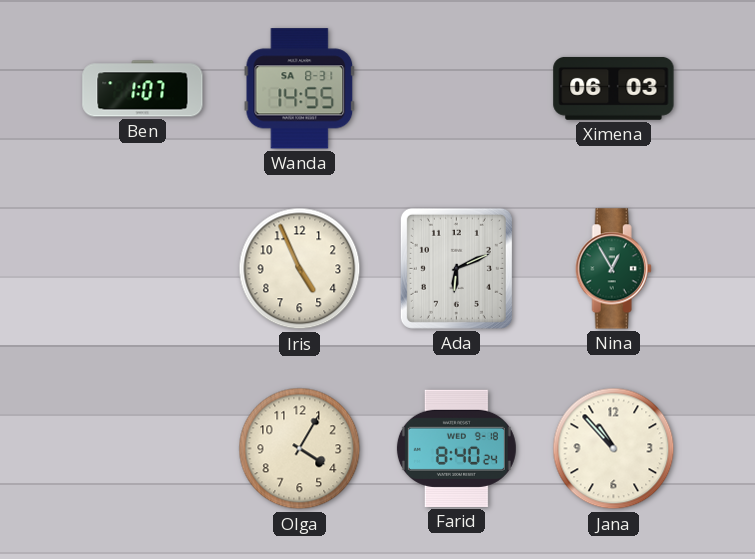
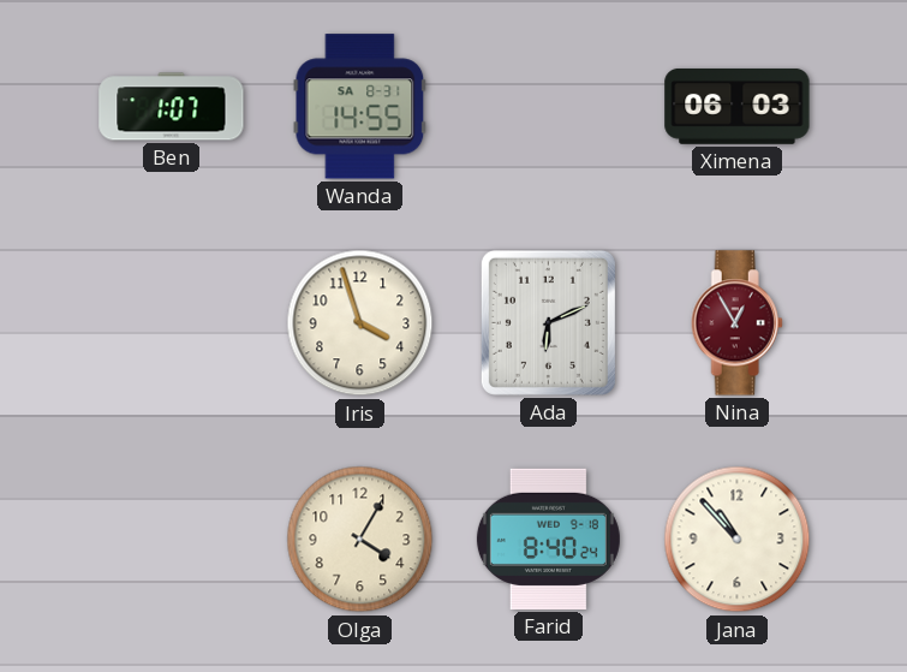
Iris: 4:56 -> 3:57 (360, 323)
Nina dial: green -> burgundy (736, 323)
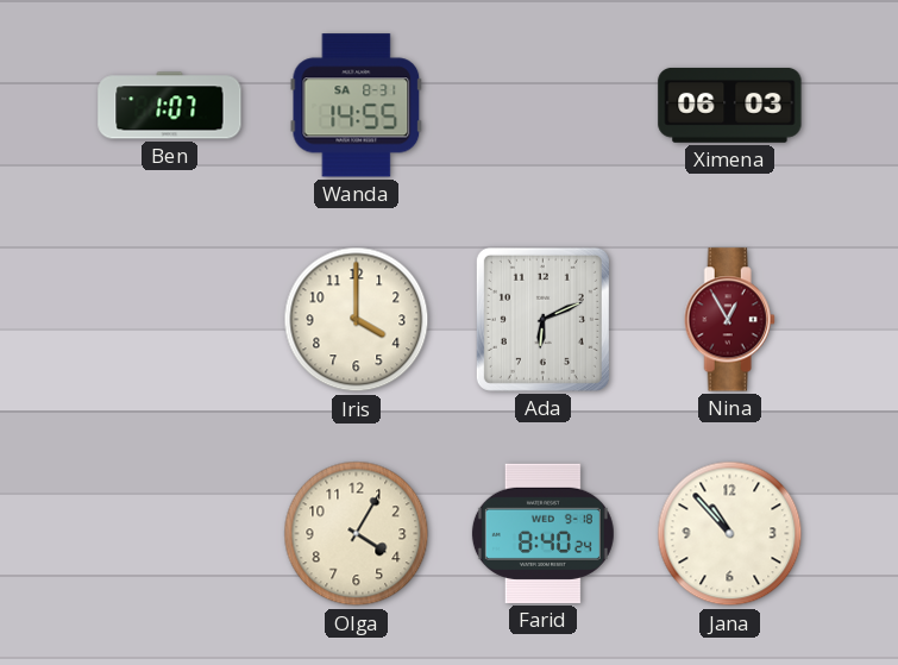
Iris: 3:57 -> 4:00 (357, 320)
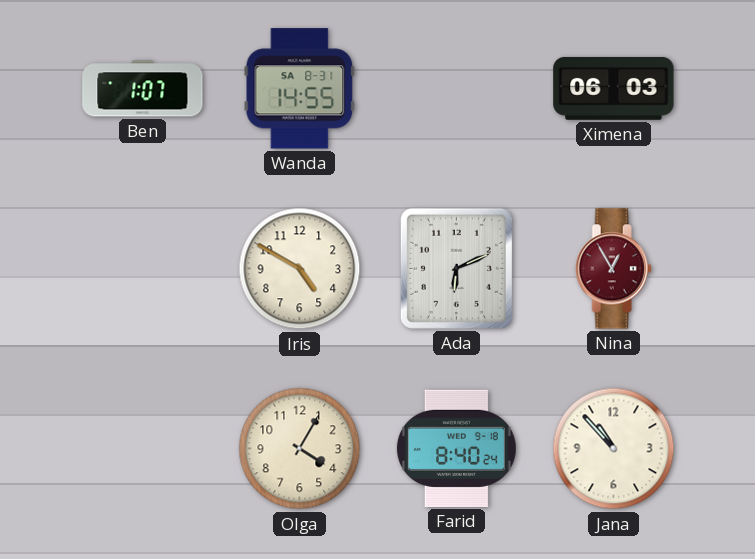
Iris: 4:00 -> 4:50 (300, 269)
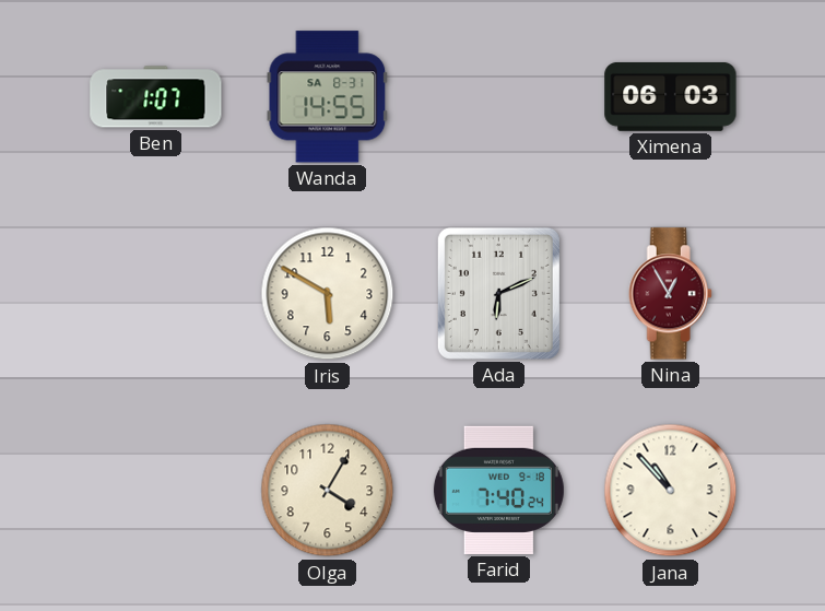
Iris: 4:50 -> 5:50 (328, 294)
Farid: 8:40 -> 7:40 (498, 490)
